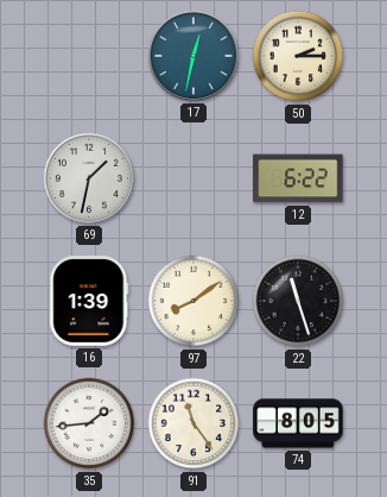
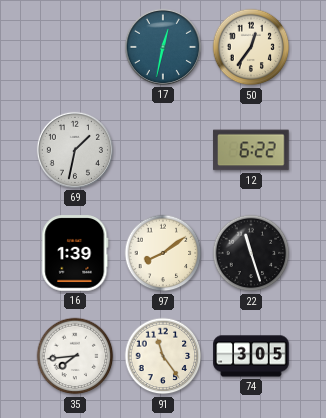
50: 2:15 -> 12:36 (251, 47)
35: 1:44 -> 7:44 (75, 356)
74: 8:05 -> 3:05 (251, 356)
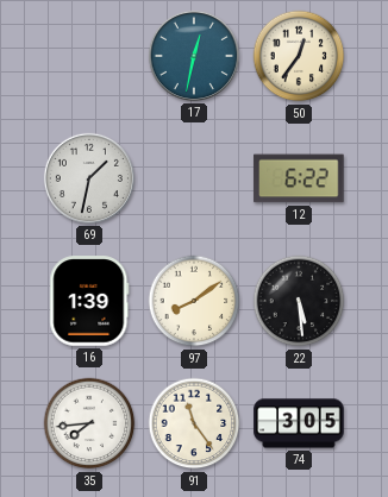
22: 11:27 -> 5:29 (299, 301)
